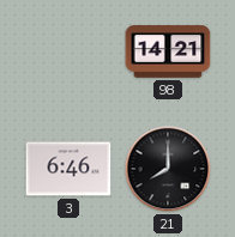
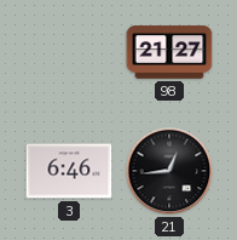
98: 14:21 -> 21:27 (169, 52)
21: 8:00 -> 12:44 (169, 171)
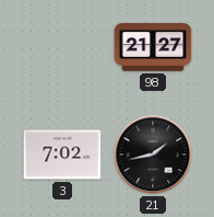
3: 6:46 -> 7:02 (62, 155)
21: 12:44 -> 1:43 (153, 155)
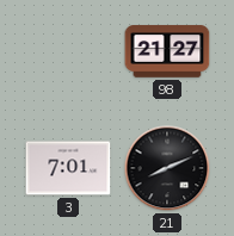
3: 7:02 -> 7:01 (68, 168)
21: 1:43 -> 8:11 (167, 168)
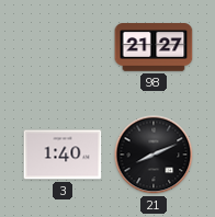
3: 7:01 -> 1:40 (63, 155)
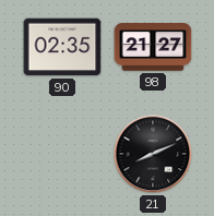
90: none -> 02:35 (62, 47)
3: 1:40 -> none (63, 155)
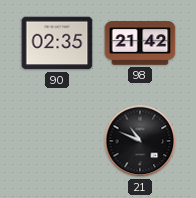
98: 21:27 -> 21:42 (140, 43)
21: 8:11 -> 10:49 (140, 141)
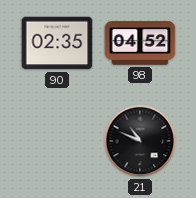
98: 21:42 -> 04:52 (140, 43)
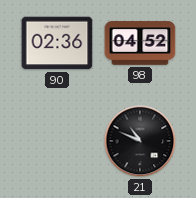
90: 02:35 -> 02:36 (57, 43)
